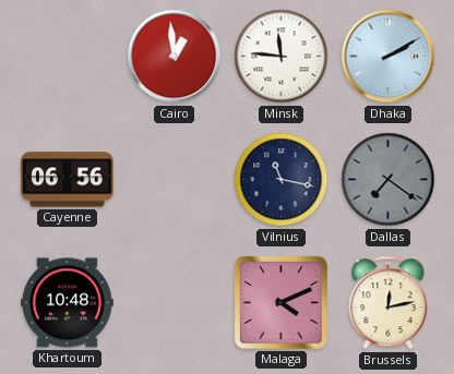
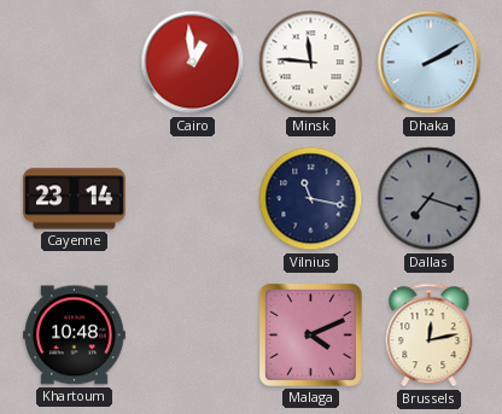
Cayenne: 06:56 -> 23:14 (75, 199)
Dallas: 7:21 -> 7:18 (430, 199)
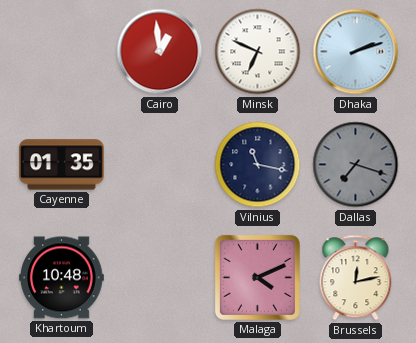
Minsk: 11:46 -> 6:49 (258, 52)
Dhaka: 2:10 -> 2:12 (356, 52)
Cayenne: 23:14 -> 01:35 (62, 165)
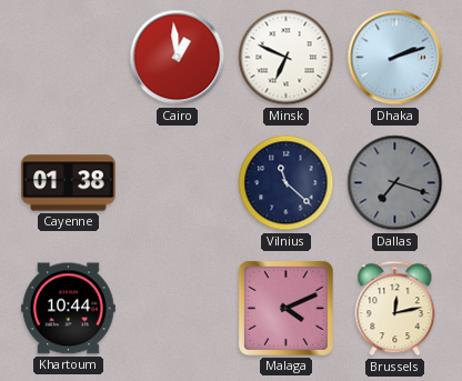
Cayenne: 01:35 -> 01:38 (69, 183)
Vilnius: 11:17 -> 11:22 (287, 183)
Khartoum: 10:48 -> 10:44 (69, 309)
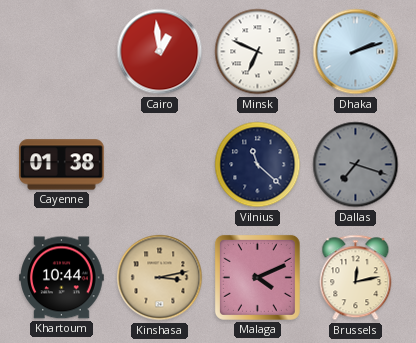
Kinshasa: none -> 3:13 (160, 278)
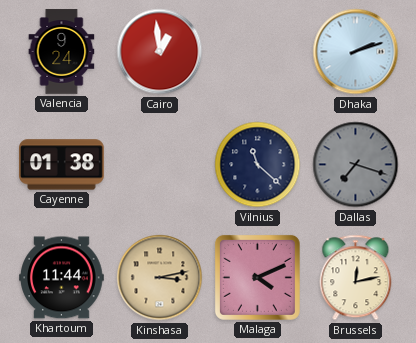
Valencia: none -> 9:24 (62, 52)
Minsk: 6:49 -> none (258, 52)
Khartoum: 10:44 -> 11:44 (62, 278)
